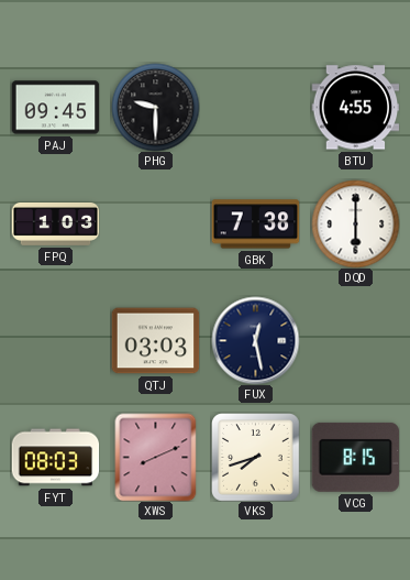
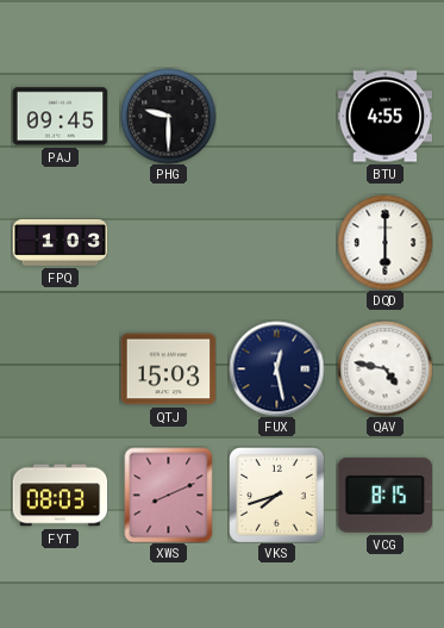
GBK: 7:38 -> none (255, 225)
QTJ: 03:03 -> 15:03 (168, 369)
QAV: none -> 4:47 (384, 368)
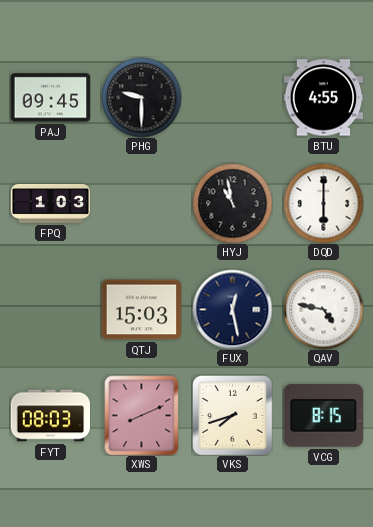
HYJ: none -> 10:58 (232, 203)
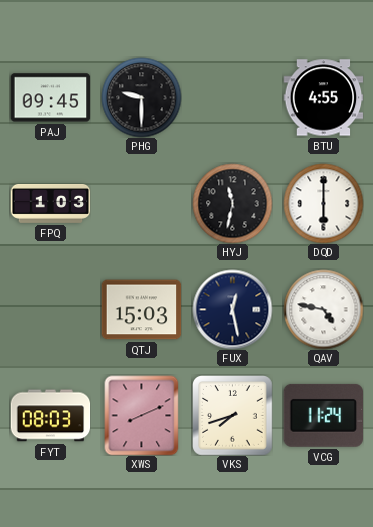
HYJ: 10:58 -> 11:32 (232, 203)
VCG: 8:15 -> 11:24 (323, 415)
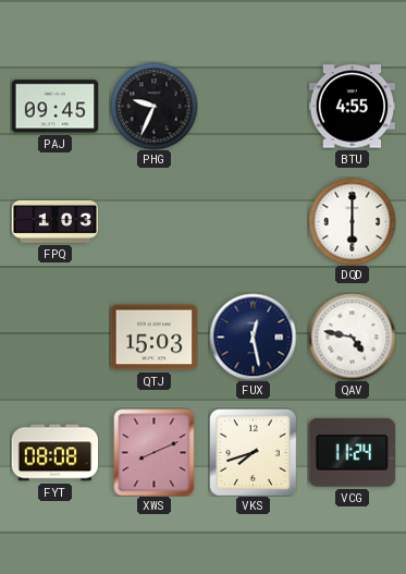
PHG: 9:30 -> 9:34 (153, 106)
HYJ: 11:32 -> none (232, 203)
FYT: 08:03 -> 08:08 (54, 453)
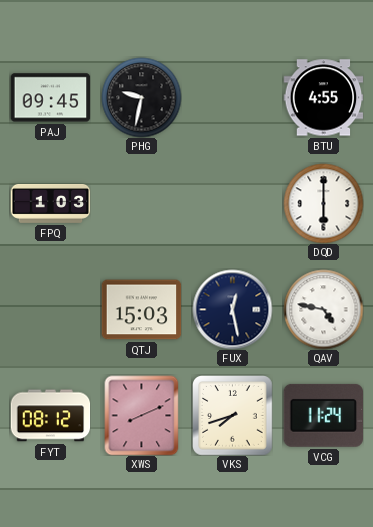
PHG: 9:34 -> 9:32 (141, 97)
FYT: 08:08 -> 08:12 (50, 416)
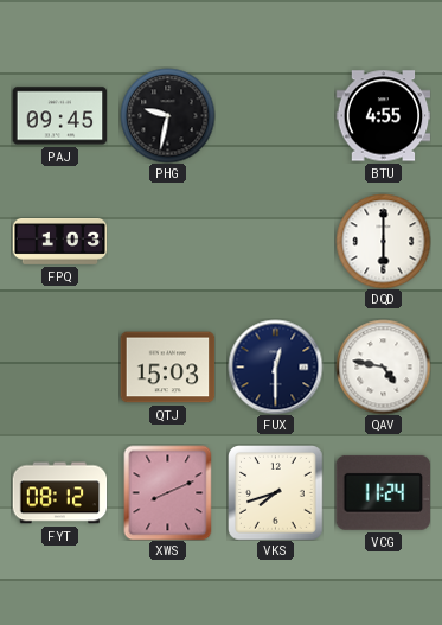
FUX: 12:28 -> 12:30 (275, 366)
